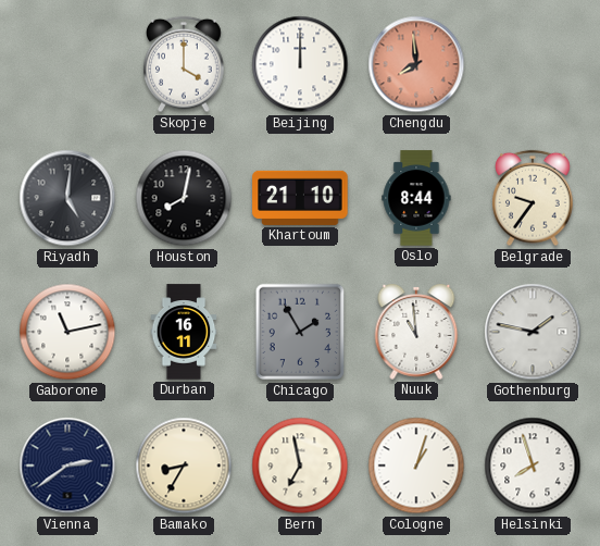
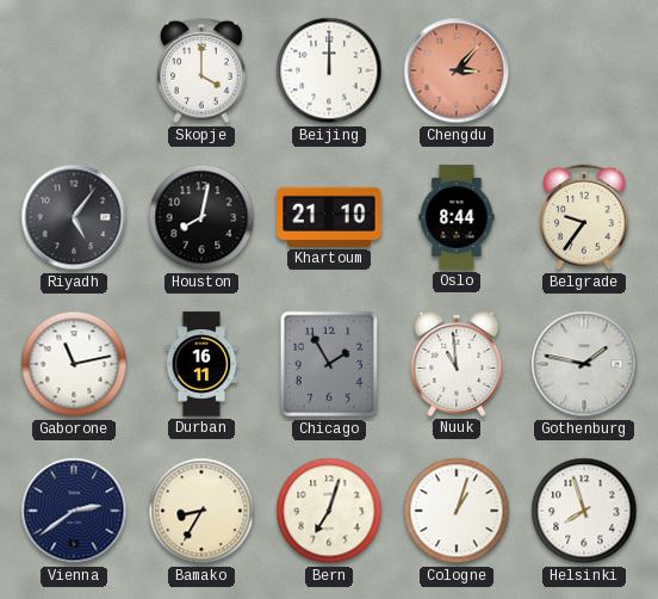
Chengdu: 7:59 -> 3:07 (457, 70)
Riyadh: 5:01 -> 5:06 (74, 217)
Bern: 6:58 -> 7:03 (329, 511)
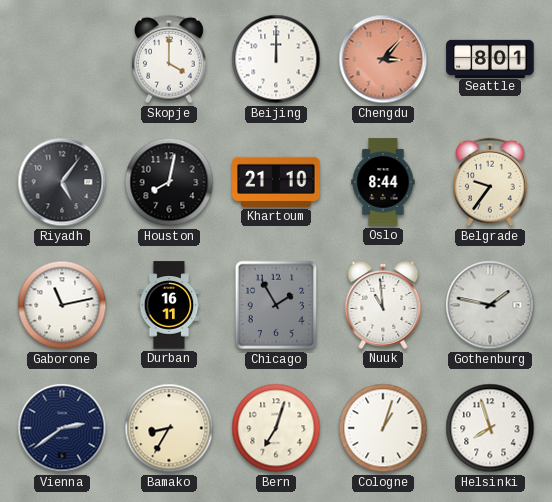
Seattle: none -> 8:01 (490, 58)
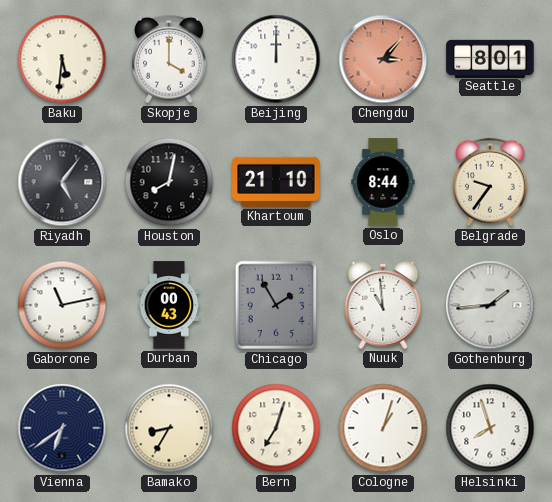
Baku: none -> 5:31 (62, 59)
Durban: 16:11 -> 00:43 (169, 305)
Gothenburg: 1:47 -> 1:44 (490, 305)
Vienna: 2:39 -> 6:39 (62, 428)
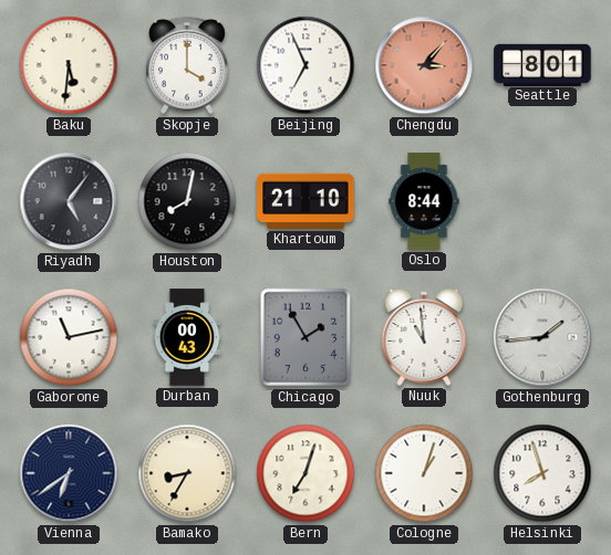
Beijing: 12:00 -> 6:56 (305, 65)
Belgrade: 9:36 -> none (490, 182)
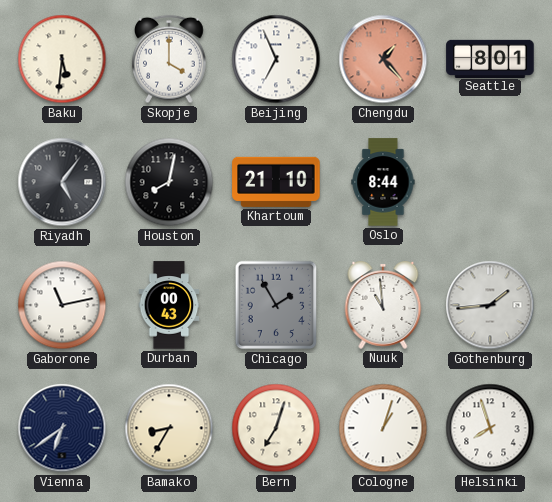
Chengdu: 3:07 -> 1:23 (383, 59)
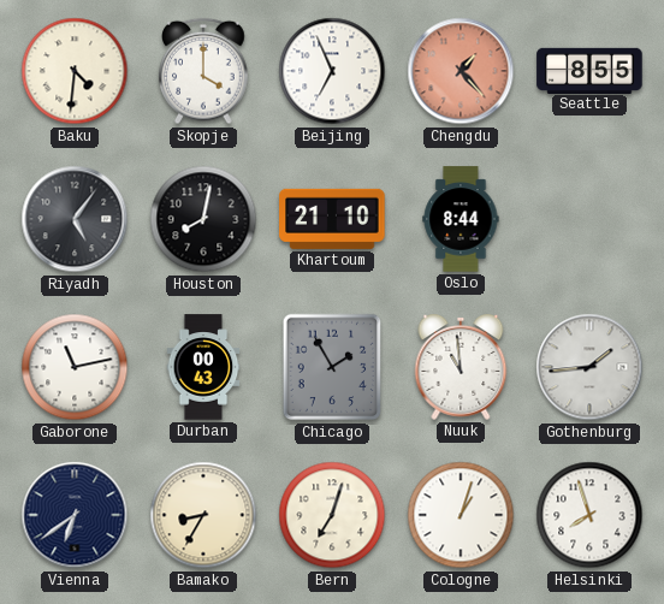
Baku: 5:31 -> 4:31 (75, 71)
Seattle: 8:01 -> 8:55 (589, 70)
